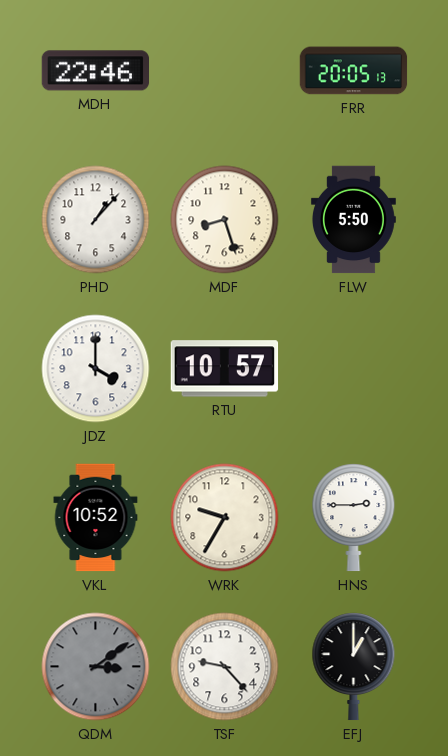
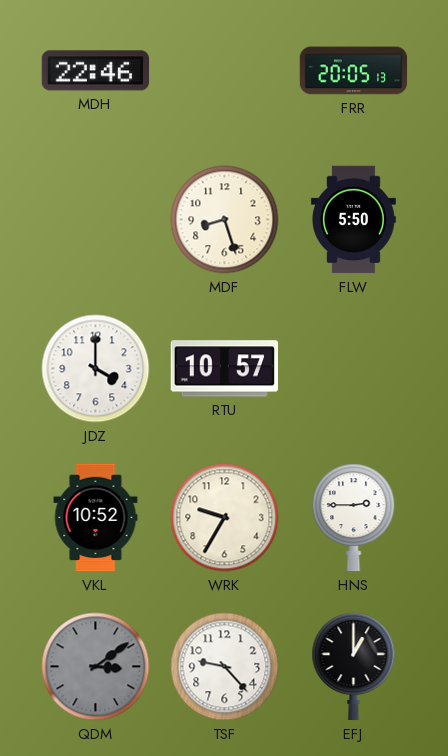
PHD: 1:07 -> none (96, 220)
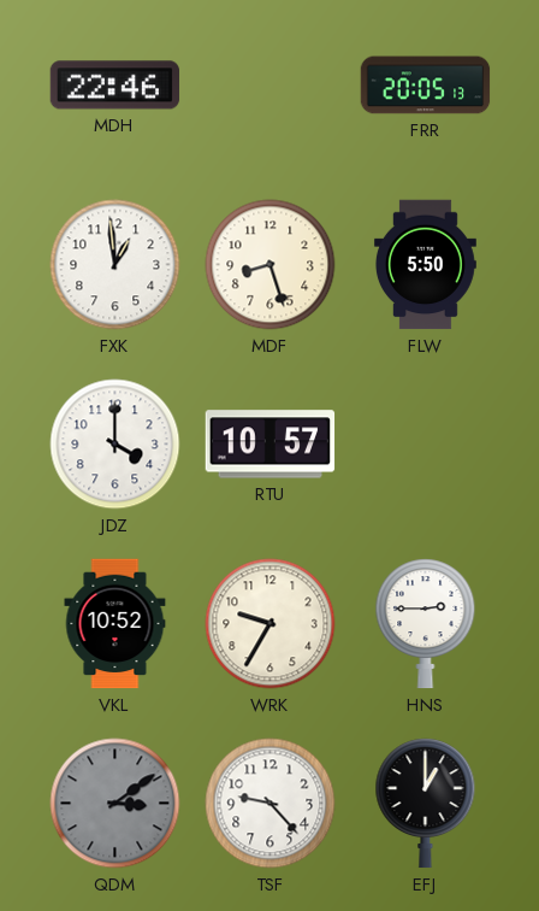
FXK: none -> 12:59 (115, 265)
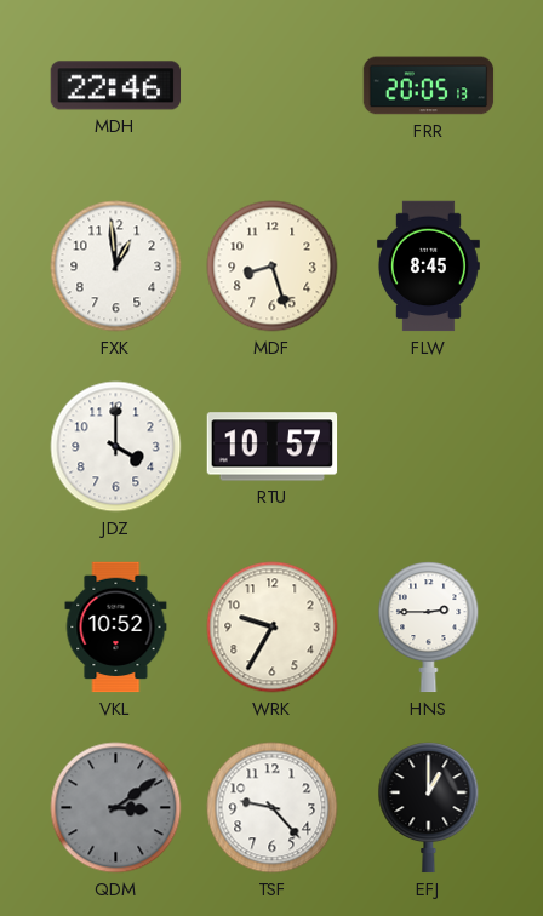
FLW: 5:50 -> 8:45 (428, 267)
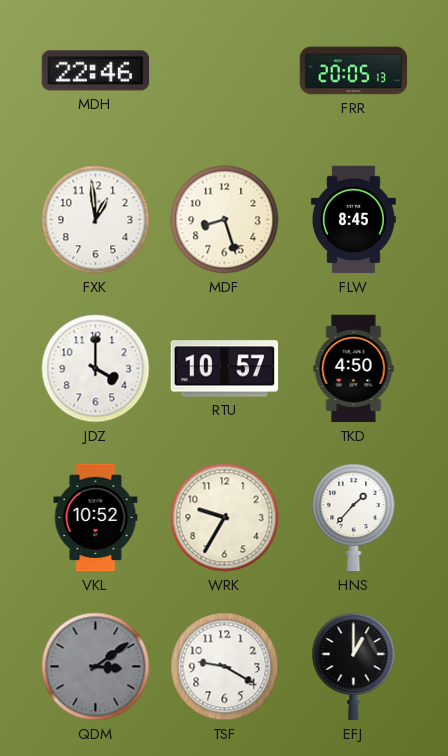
TKD: none -> 4:50 (354, 369)
HNS: 2:45 -> 1:37 (354, 518)
TSF: 9:23 -> 9:20 (225, 667)
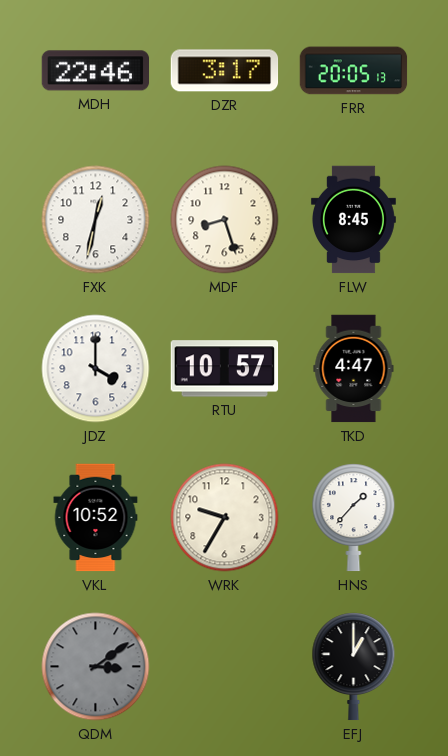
DZR: none -> 3:17 (225, 71)
FXK: 12:59 -> 12:32 (96, 220)
TKD: 4:50 -> 4:47 (354, 369)
TSF: 9:20 -> none (225, 667)
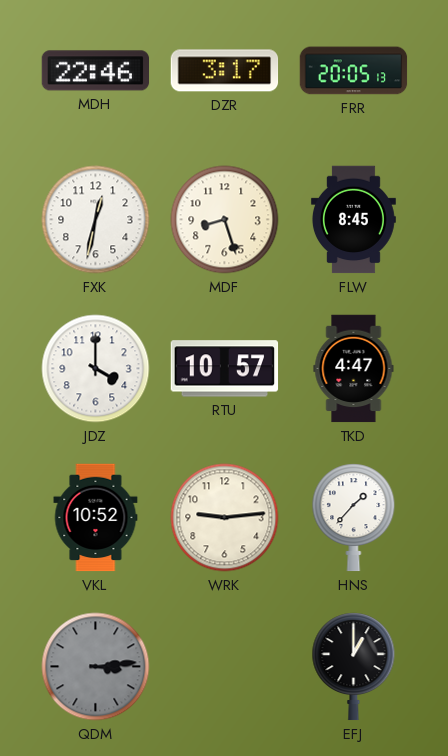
WRK: 9:35 -> 9:14 (225, 518)
QDM: 3:09 -> 3:14 (96, 667)
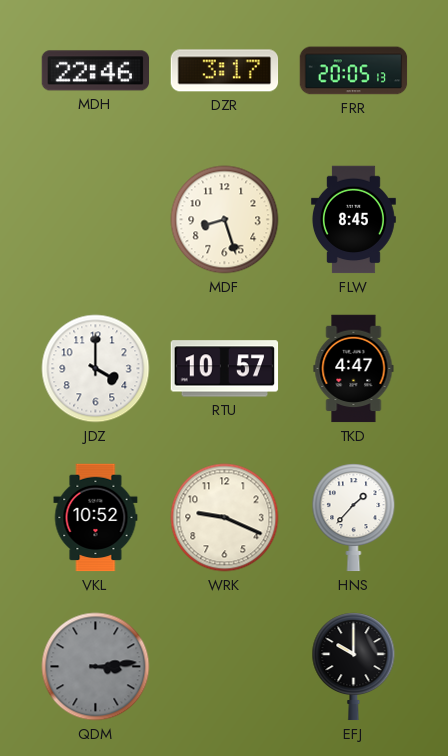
FXK: 12:32 -> none (96, 220)
WRK: 9:14 -> 9:19 (225, 518)
EFJ: 1:00 -> 10:00 (354, 667)
